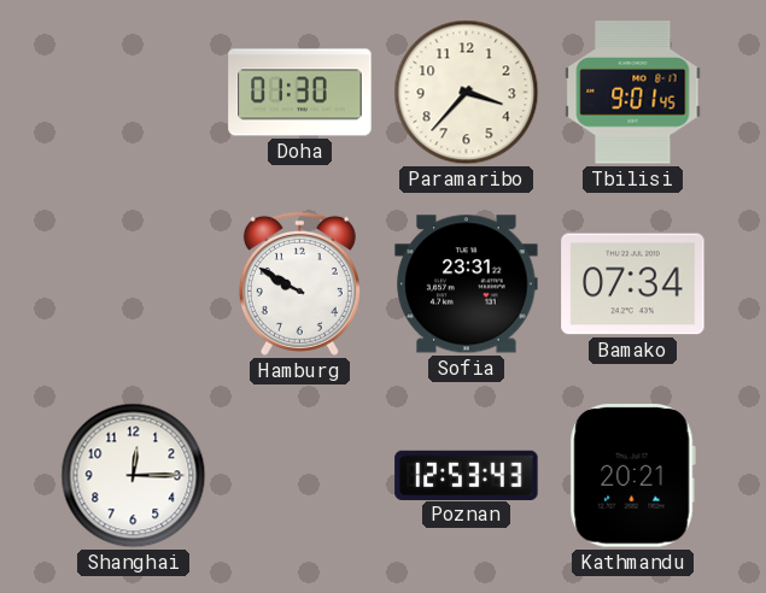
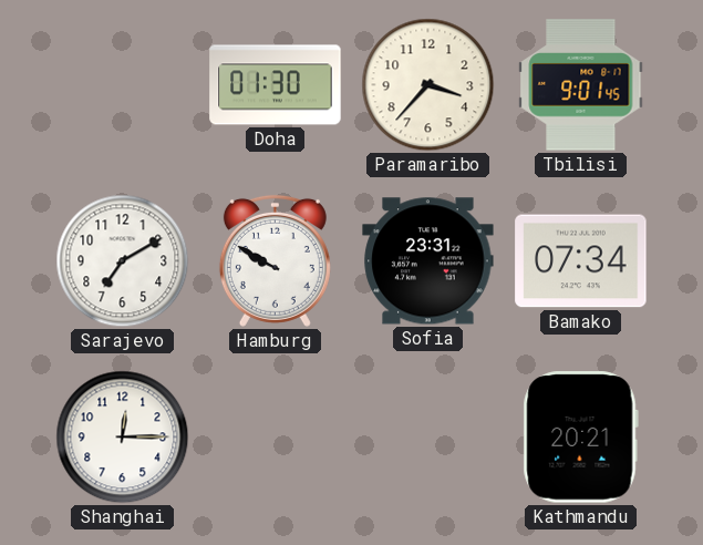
Sarajevo: none -> 7:10 (123, 261)
Poznan: 12:53 -> none (467, 475)
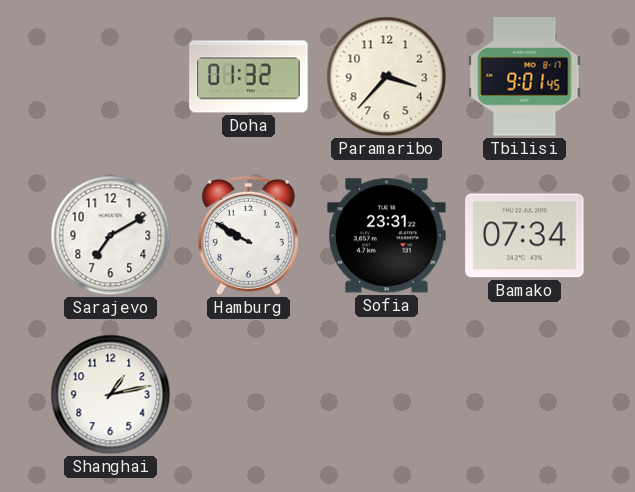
Doha: 01:30 -> 01:32 (249, 77)
Shanghai: 12:15 -> 1:13 (111, 395)
Kathmandu: 20:21 -> none (580, 438)
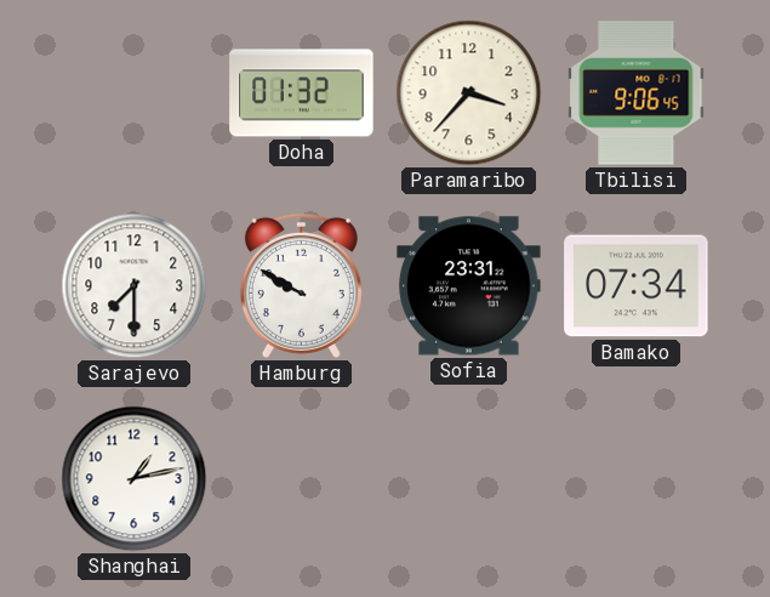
Tbilisi: 9:01 -> 9:06 (637, 93)
Sarajevo: 7:10 -> 7:30 (135, 286)
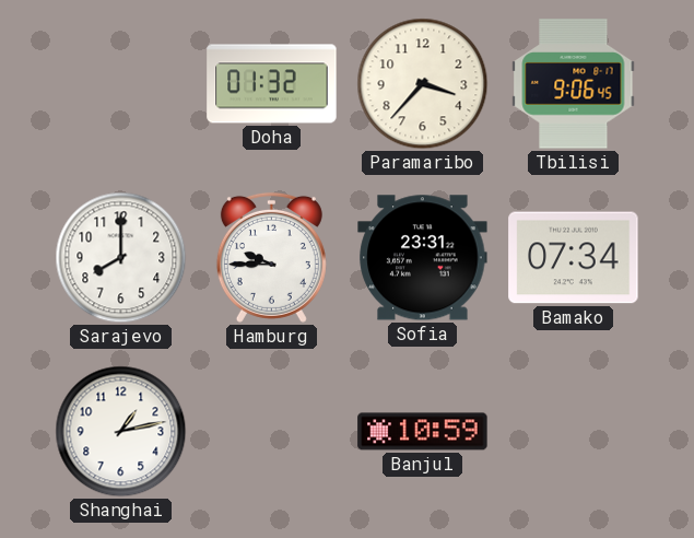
Sarajevo: 7:30 -> 8:00 (121, 258)
Hamburg: 9:50 -> 9:45 (271, 257)
Banjul: none -> 10:59 (423, 432)
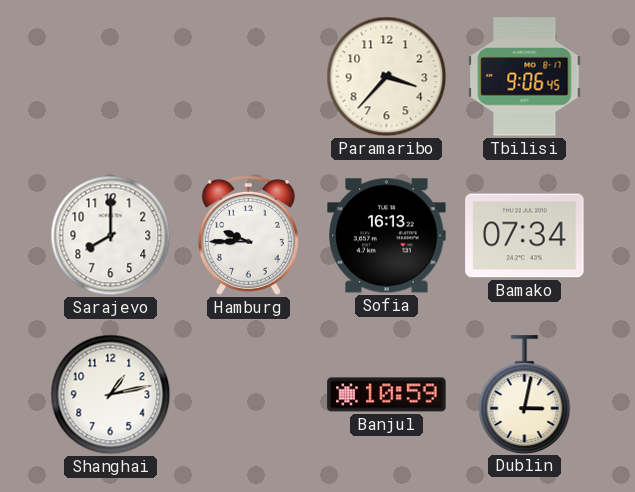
Doha: 01:32 -> none (272, 84)
Sofia: 23:31 -> 16:13 (387, 236)
Dublin: none -> 3:02 (525, 394)
